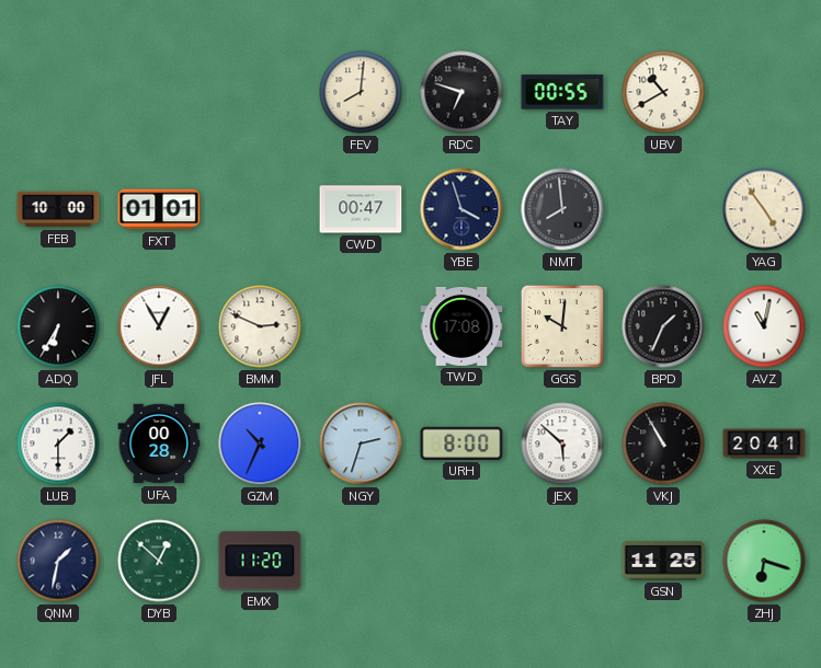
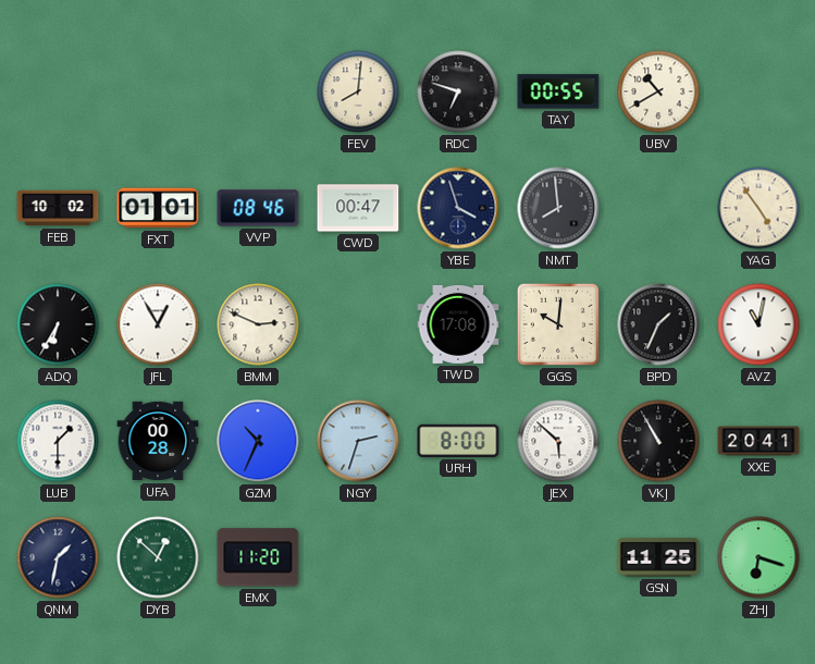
FEB: 10:00 -> 10:02 (58, 208)
VVP: none -> 08:46 (258, 208)
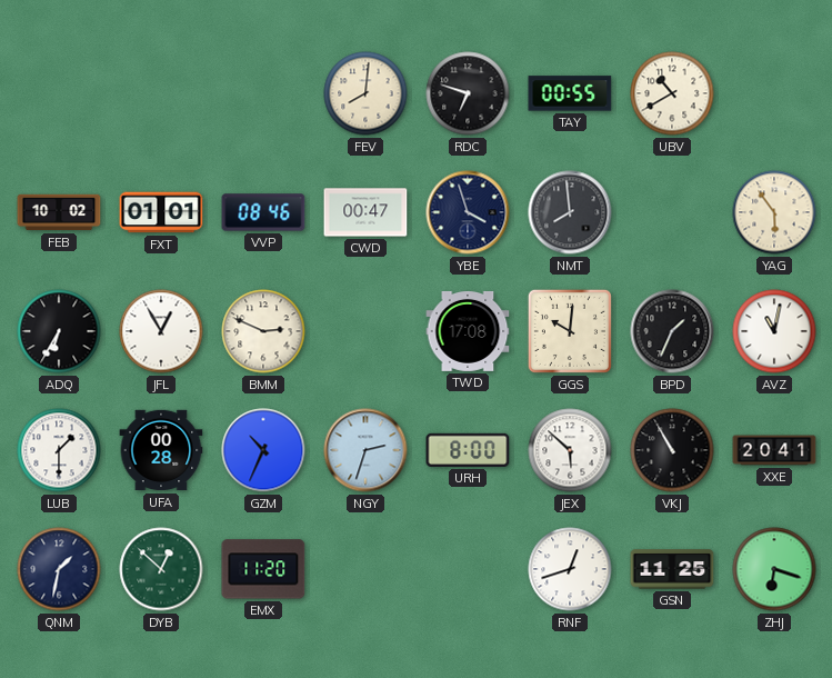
YAG: 4:54 -> 5:54 (774, 212)
RNF: none -> 12:42 (570, 569)
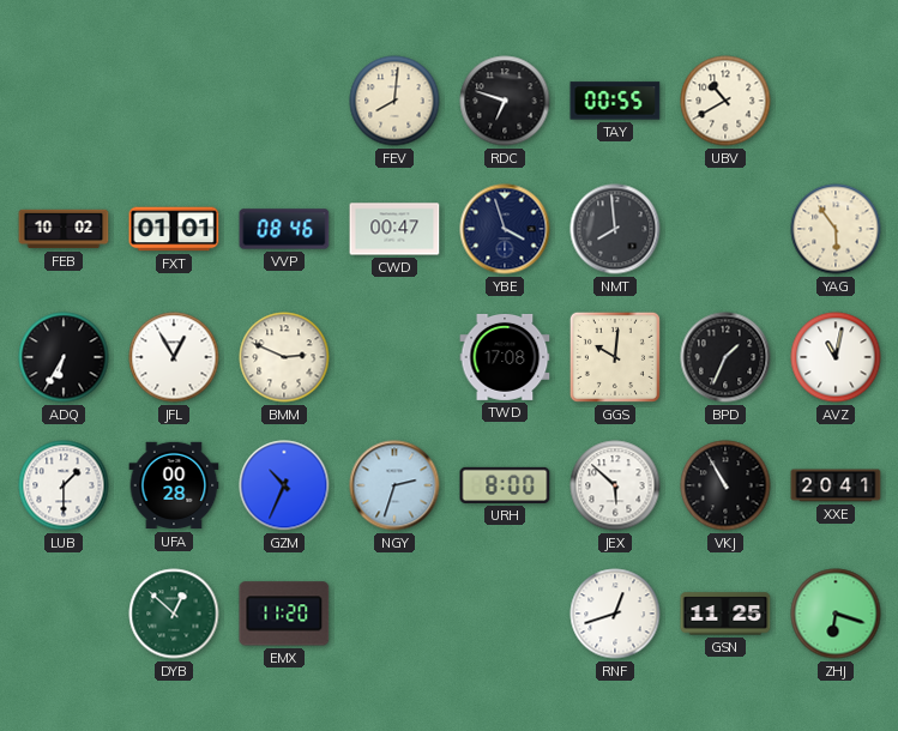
QNM: 1:32 -> none (59, 569)
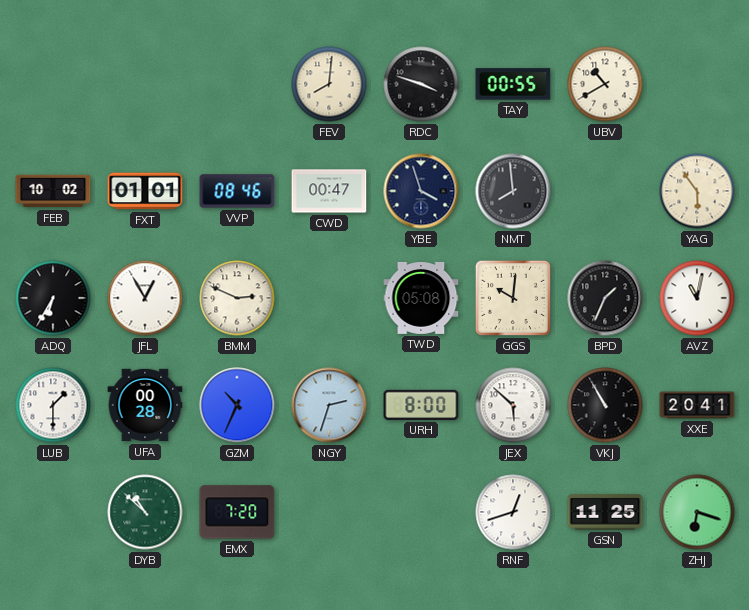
RDC: 6:48 -> 3:48 (421, 84)
TWD: 17:08 -> 05:08 (421, 298)
DYB: 12:52 -> 10:52 (145, 512)
EMX: 11:20 -> 7:20 (237, 512)
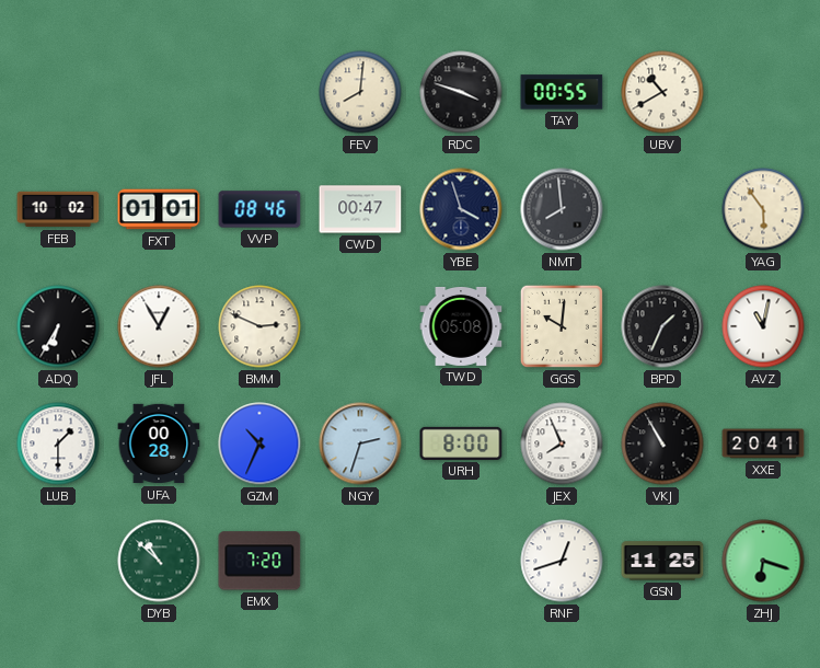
JEX: 5:52 -> 7:56 (562, 444)
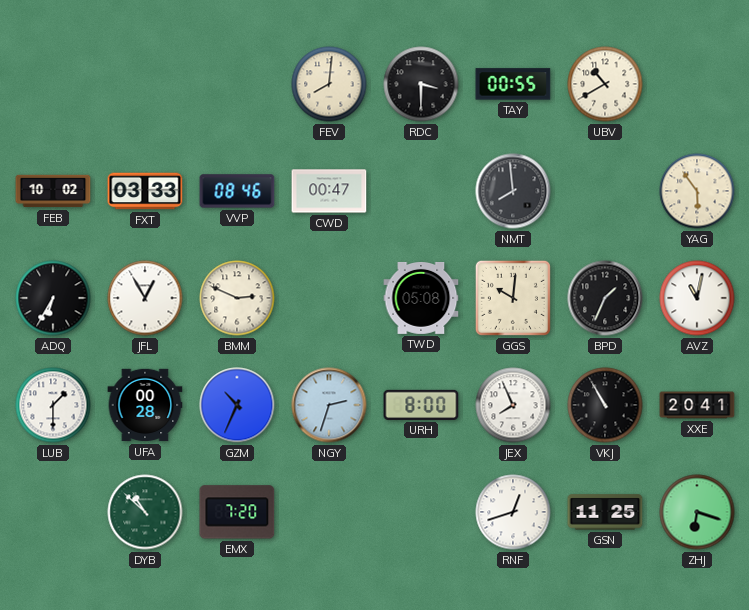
RDC: 3:48 -> 3:30 (421, 84)
FXT: 01:01 -> 03:33 (145, 191)
YBE: 3:57 -> none (461, 209)
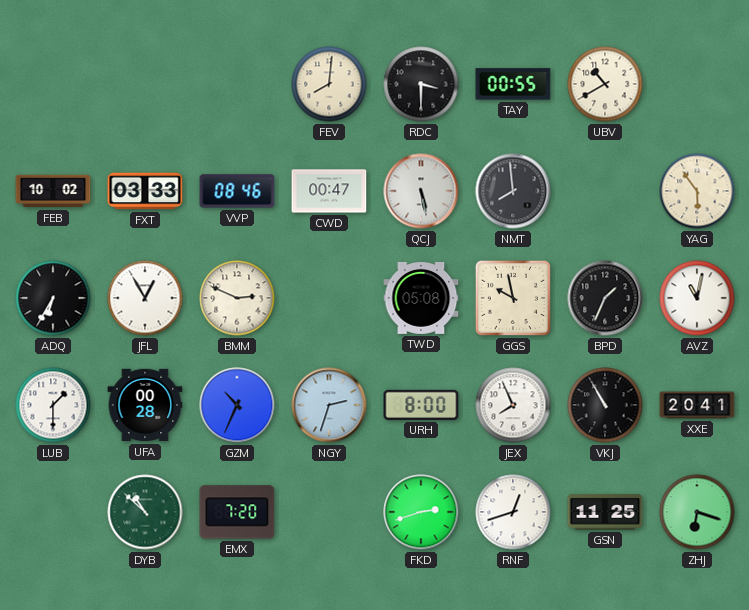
QCJ: none -> 5:28 (421, 191)
GGS: 10:01 -> 9:58 (513, 298)
FKD: none -> 2:42 (421, 512)
